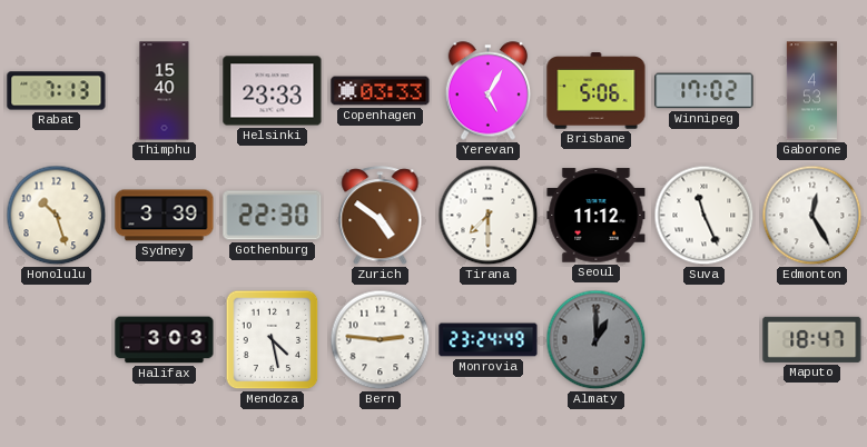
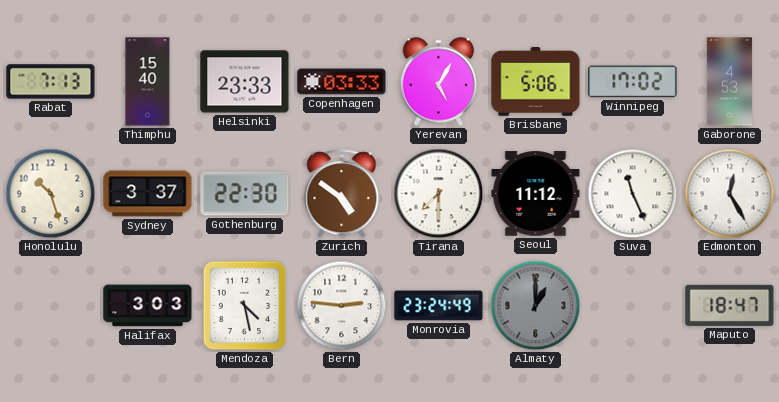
Sydney: 3:39 -> 3:37 (148, 194)
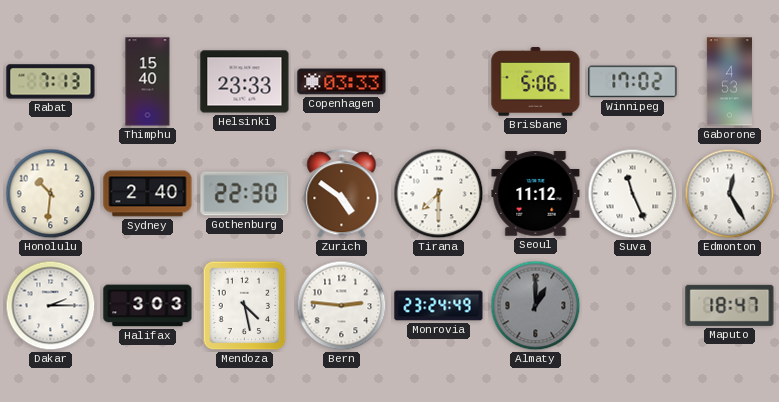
Yerevan: 5:05 -> none (439, 82)
Honolulu: 10:27 -> 10:31 (51, 194)
Sydney: 3:37 -> 2:40 (148, 194)
Dakar: none -> 2:15 (51, 306)
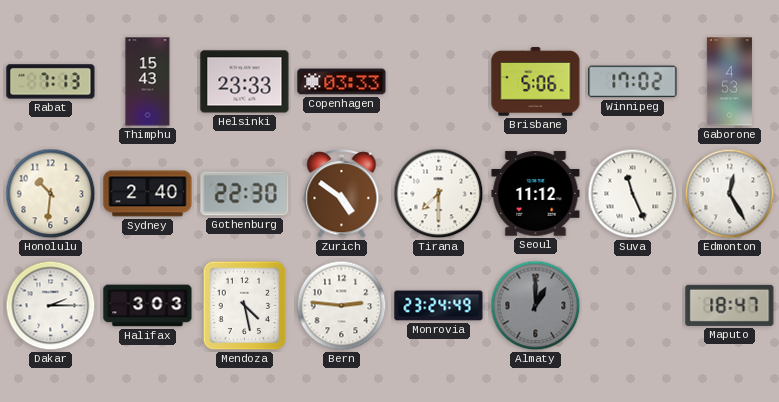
Thimphu: 15:40 -> 15:43 (148, 82)
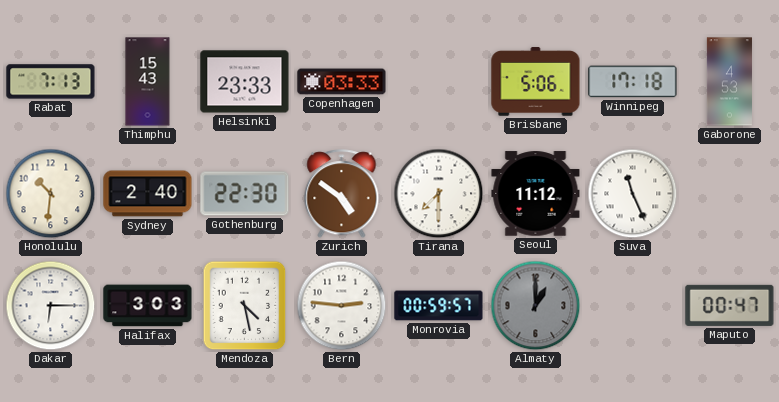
Winnipeg: 17:02 -> 17:18 (633, 82)
Edmonton: 12:25 -> none (730, 194)
Dakar: 2:15 -> 6:15 (51, 306)
Monrovia: 23:24 -> 00:59 (439, 306)
Maputo: 18:47 -> 00:47 (730, 305)
